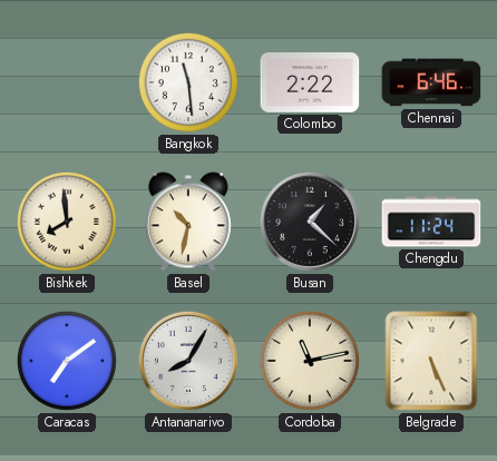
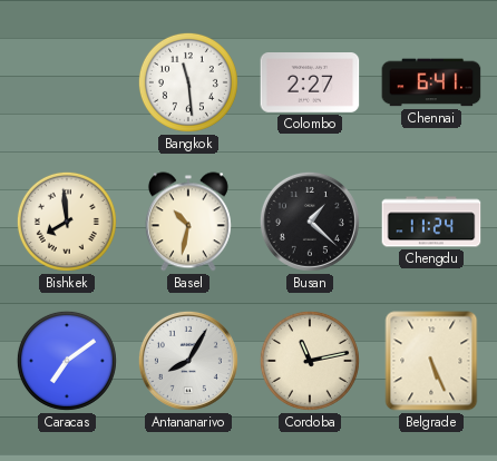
Colombo: 2:22 -> 2:27 (310, 84)
Chennai: 6:46 -> 6:41 (431, 82)
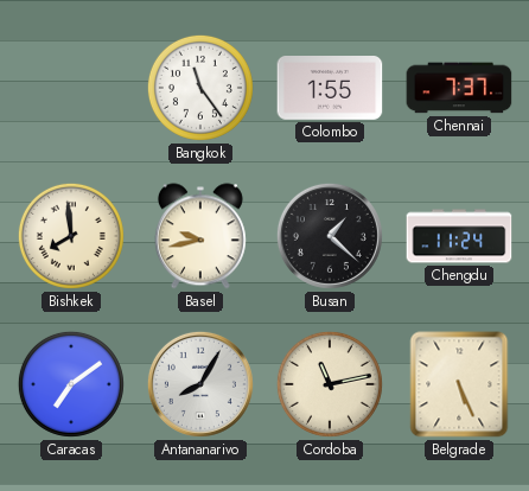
Bangkok: 11:29 -> 11:24 (200, 88)
Colombo: 2:27 -> 1:55 (330, 89)
Chennai: 6:41 -> 7:37 (459, 88)
Basel: 10:32 -> 9:43 (200, 236)
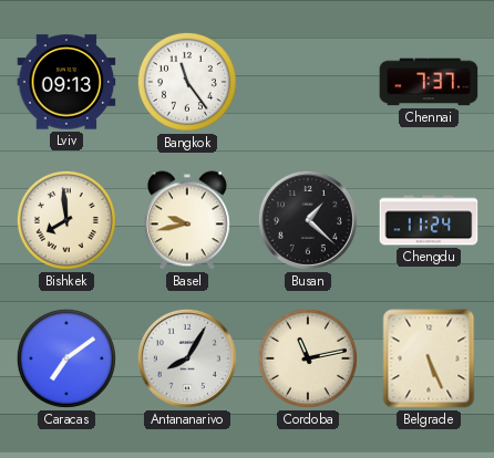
Lviv: none -> 09:13 (66, 82)
Colombo: 1:55 -> none (330, 89)
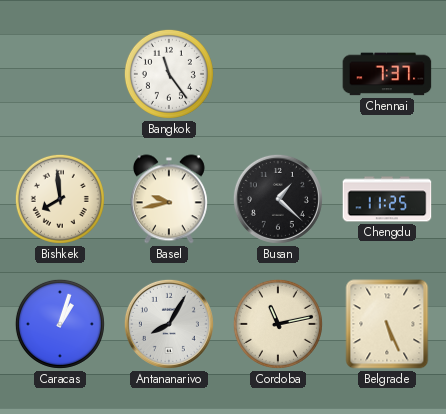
Lviv: 09:13 -> none (66, 82)
Chengdu: 11:24 -> 11:25 (387, 199)
Caracas: 7:09 -> 1:03 (60, 324)
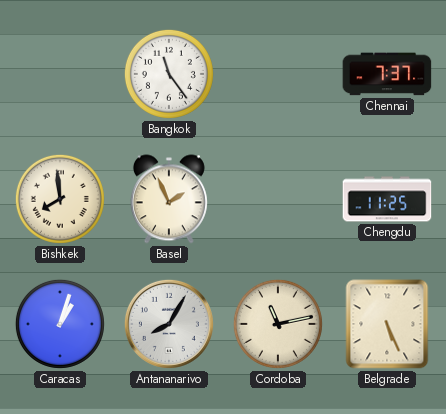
Basel: 9:43 -> 1:56 (169, 199)
Busan: 1:22 -> none (278, 199)
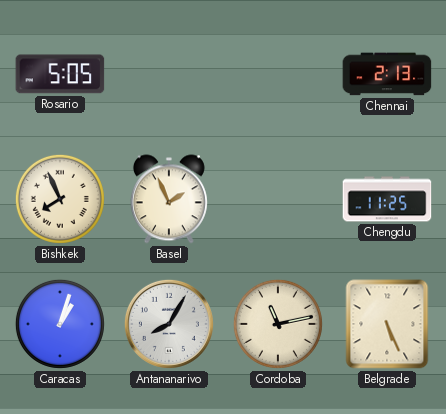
Rosario: none -> 5:05 (60, 74)
Bangkok: 11:24 -> none (169, 74)
Chennai: 7:37 -> 2:13 (387, 74)
Bishkek: 7:59 -> 7:56 (60, 199)
